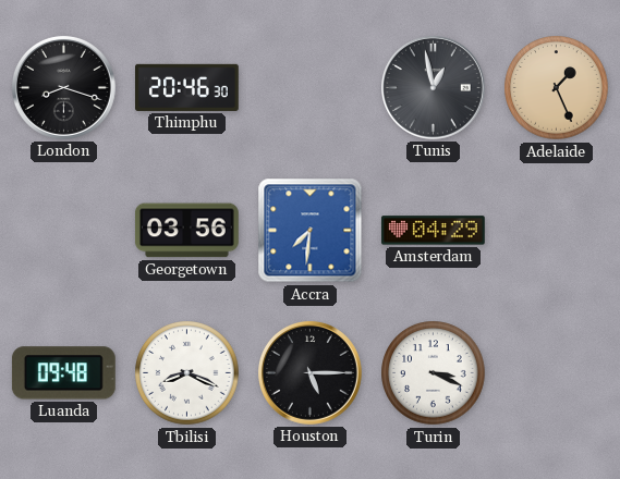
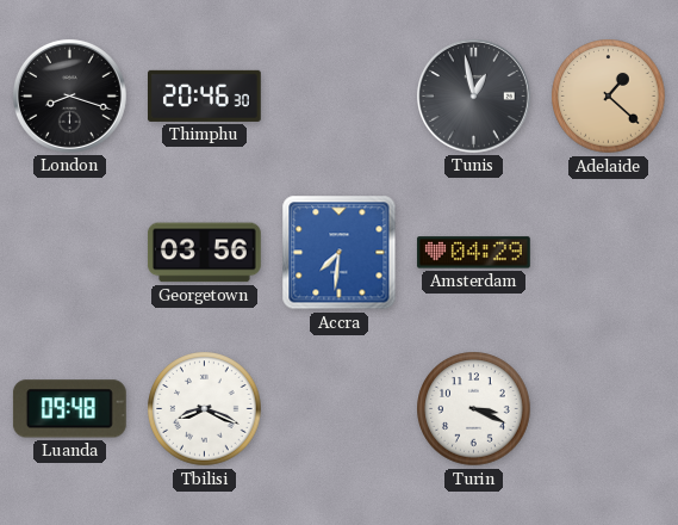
Adelaide: 1:26 -> 1:22 (609, 97)
Houston: 5:15 -> none (309, 372)
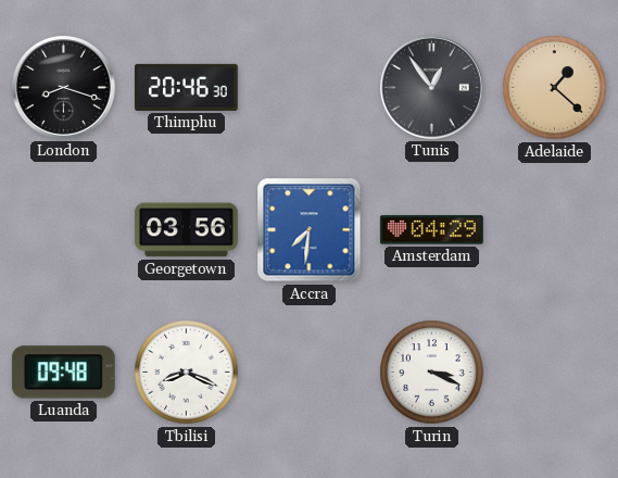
Tunis: 12:58 -> 12:54 (431, 87)
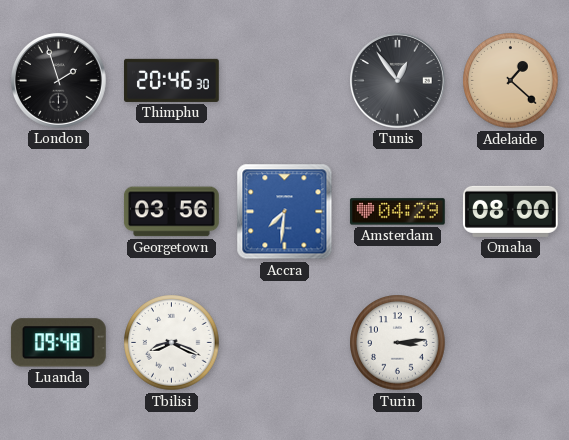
London: 8:18 -> 1:57 (58, 80)
Omaha: none -> 08:00 (511, 211)
Turin: 3:19 -> 3:14 (398, 343)
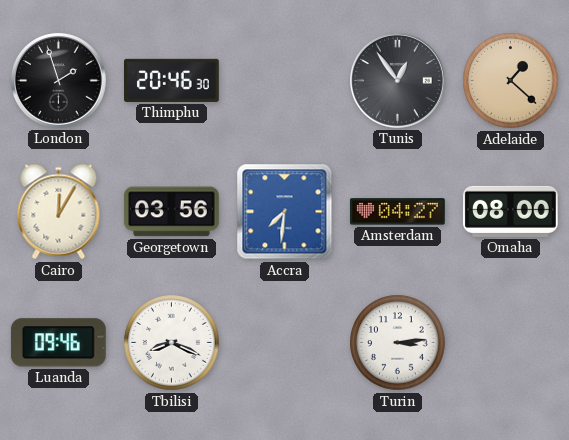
Cairo: none -> 12:05 (59, 212)
Amsterdam: 04:29 -> 04:27 (397, 212)
Luanda: 09:48 -> 09:46 (58, 343)
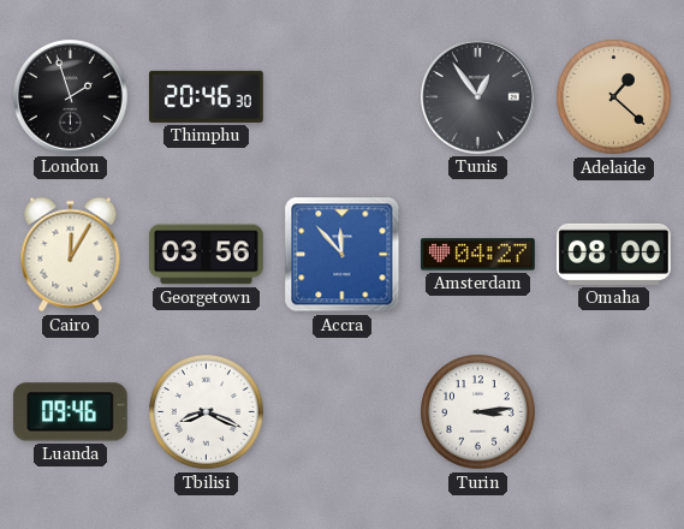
Accra: 7:31 -> 11:53 (343, 255)
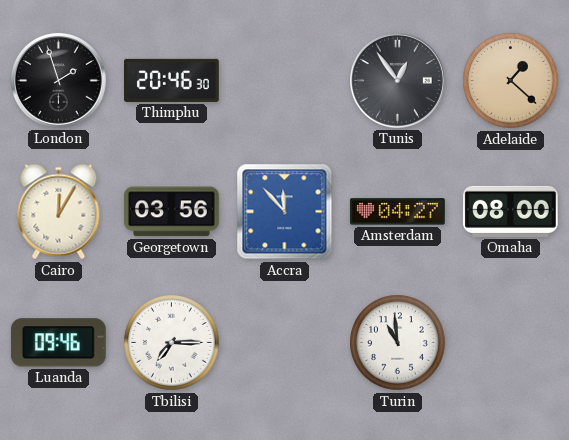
Tbilisi: 8:19 -> 7:15 (172, 343)
Turin: 3:14 -> 10:59 (398, 343)
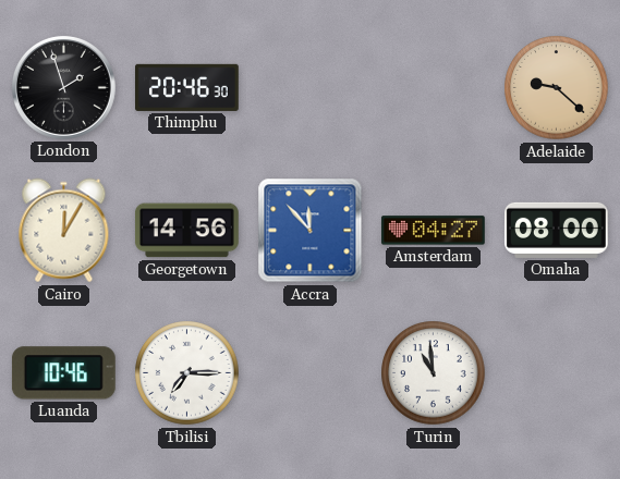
Tunis: 12:54 -> none (397, 80)
Adelaide: 1:22 -> 9:22 (557, 88)
Georgetown: 03:56 -> 14:56 (186, 231)
Luanda: 09:46 -> 10:46 (63, 373)
